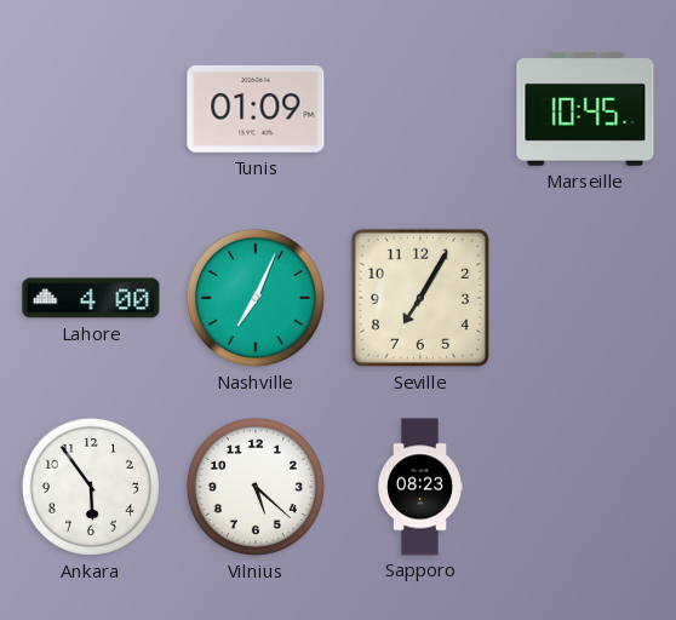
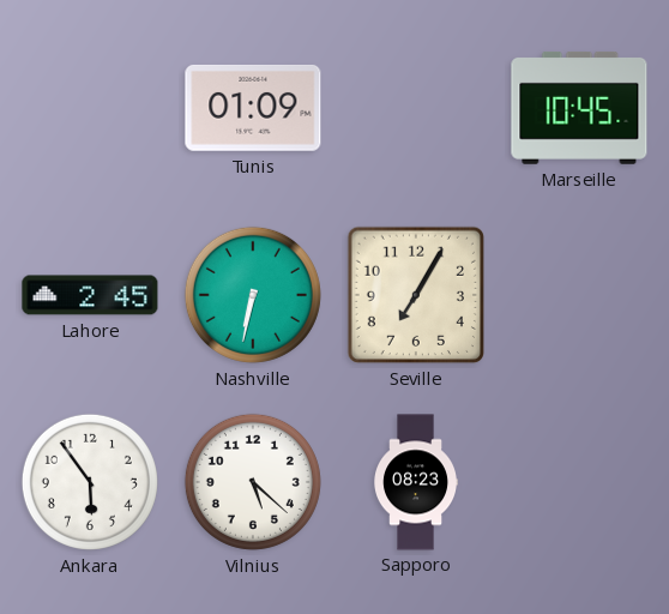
Lahore: 4:00 -> 2:45 (90, 295)
Nashville: 7:04 -> 6:32 (253, 295)
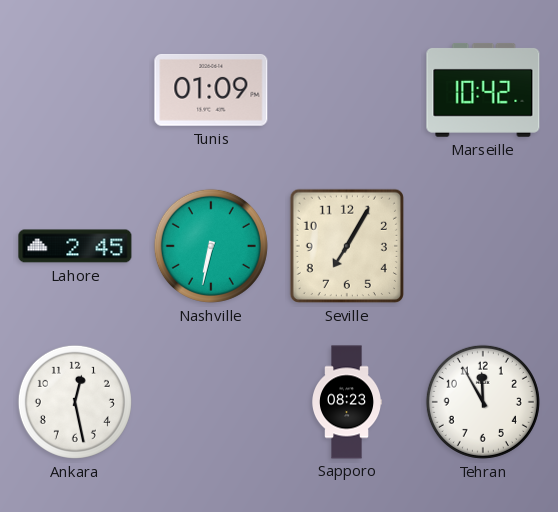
Marseille: 10:45 -> 10:42 (483, 91)
Ankara: 5:54 -> 12:28 (75, 402)
Vilnius: 5:22 -> none (253, 482)
Tehran: none -> 11:55 (483, 402)
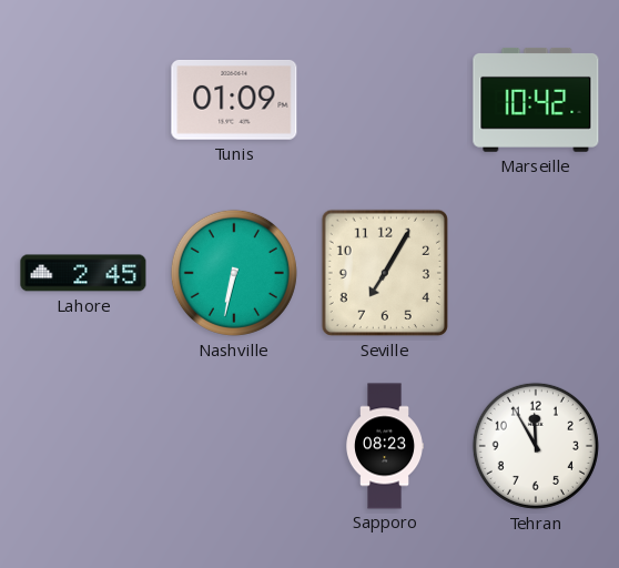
Ankara: 12:28 -> none (75, 402)
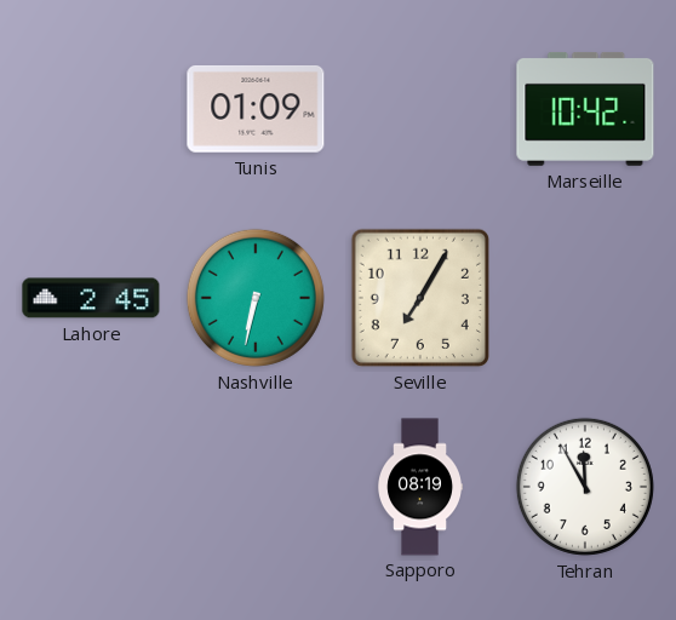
Sapporo: 08:23 -> 08:19 (420, 487)
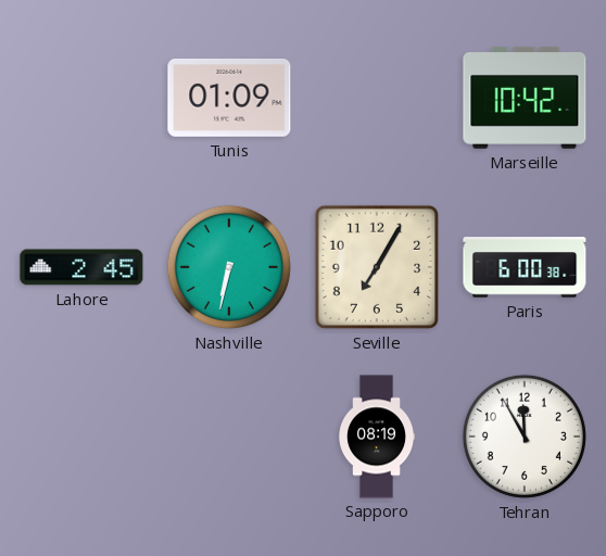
Paris: none -> 6:00 (525, 267)
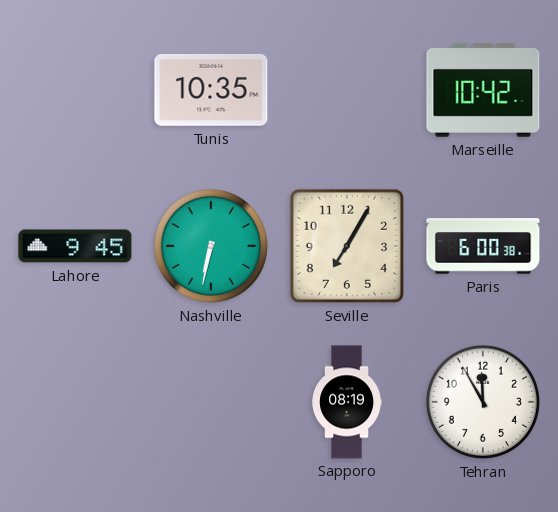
Tunis: 01:09 -> 10:35 (211, 90)
Lahore: 2:45 -> 9:45 (75, 246)
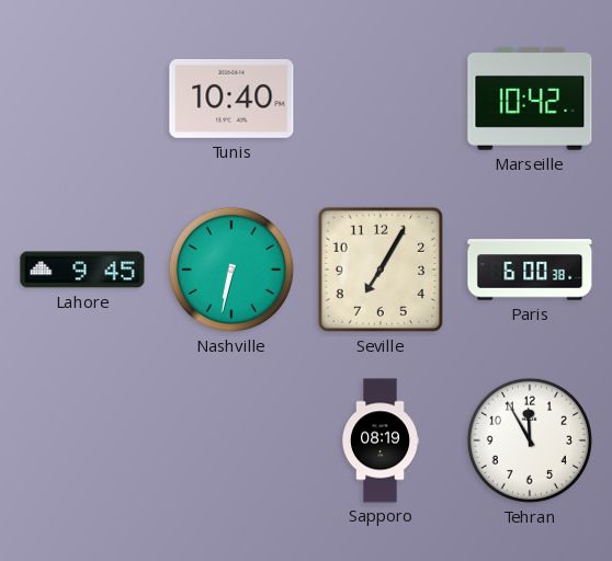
Tunis: 10:35 -> 10:40 (231, 99)
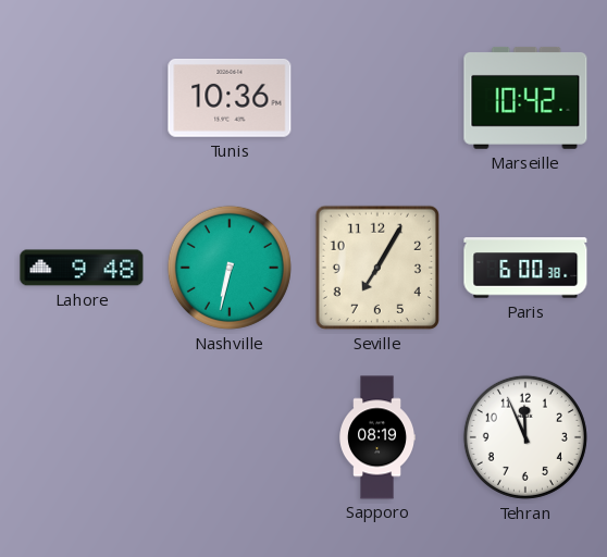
Tunis: 10:40 -> 10:36 (230, 98)
Lahore: 9:45 -> 9:48 (82, 268)
Tehran: 11:55 -> 11:56 (525, 437)
